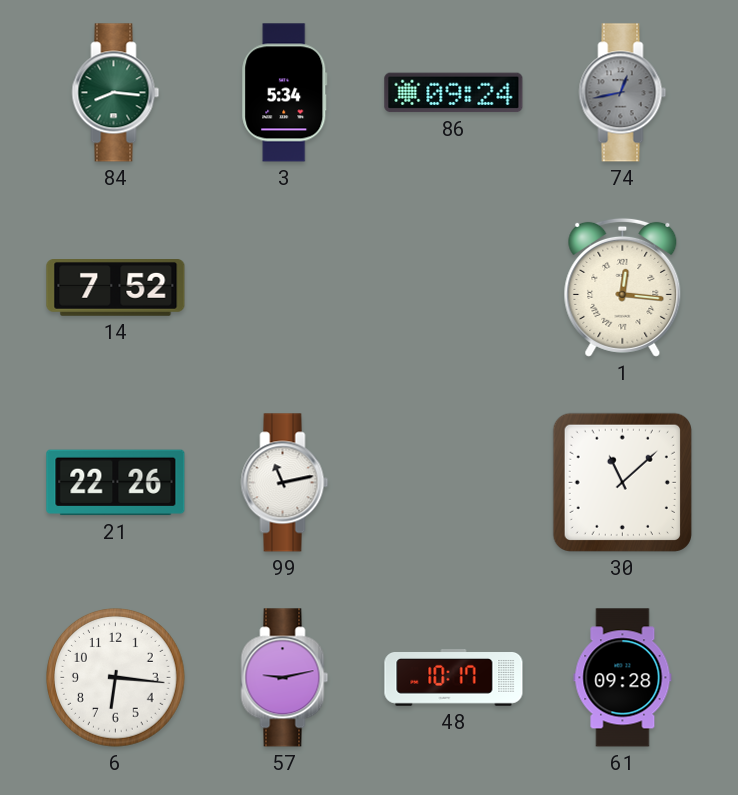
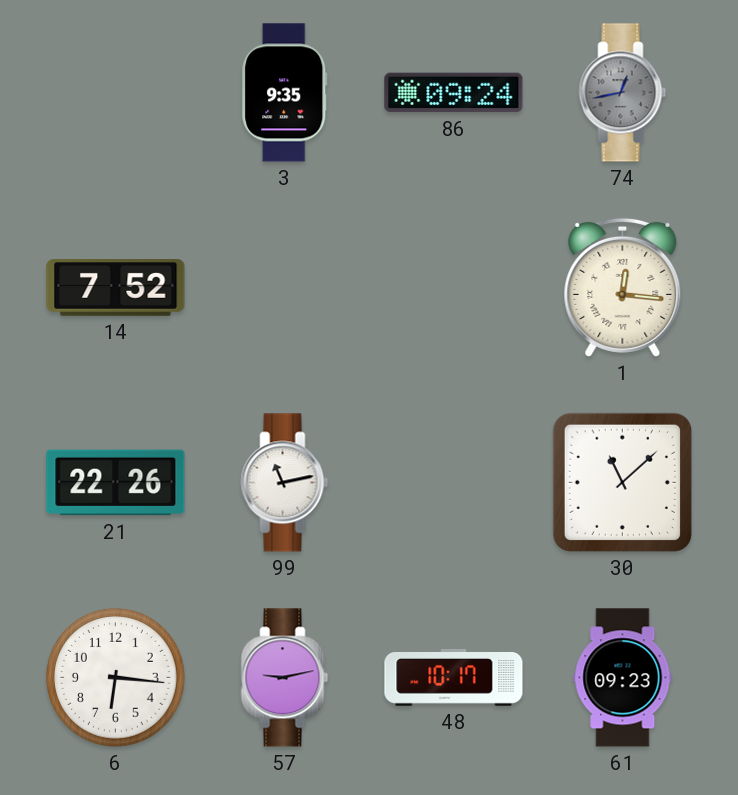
84: 8:16 -> none (116, 93)
3: 5:34 -> 9:35 (285, 93)
61: 09:28 -> 09:23 (623, 678)
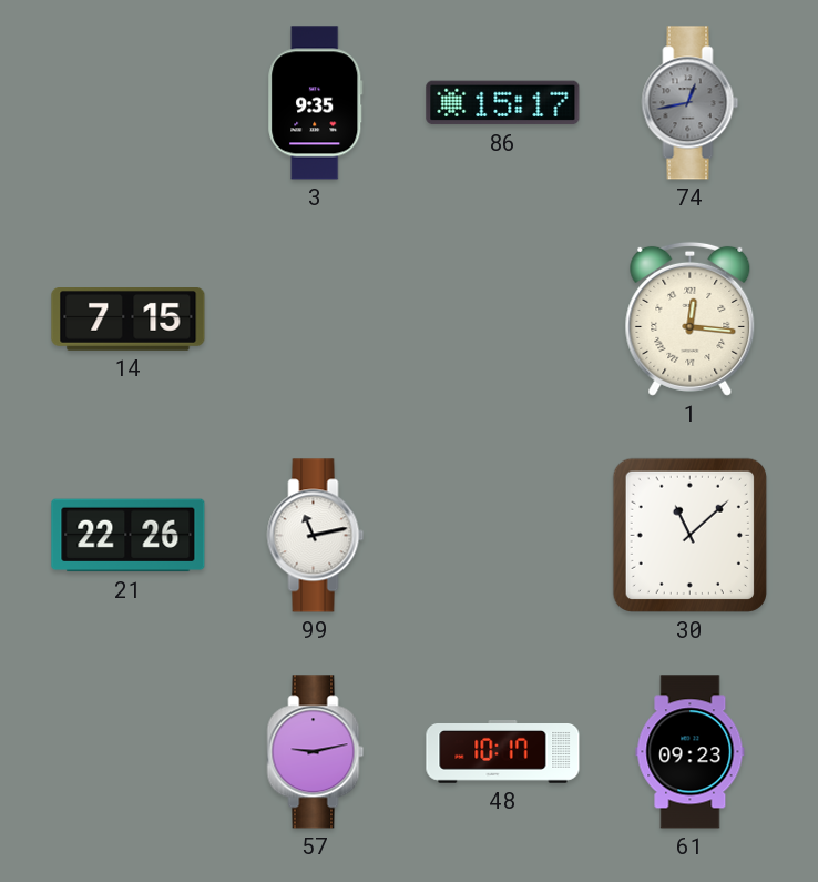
86: 09:24 -> 15:17 (503, 103)
14: 7:52 -> 7:15 (129, 320)
6: 6:16 -> none (116, 678)
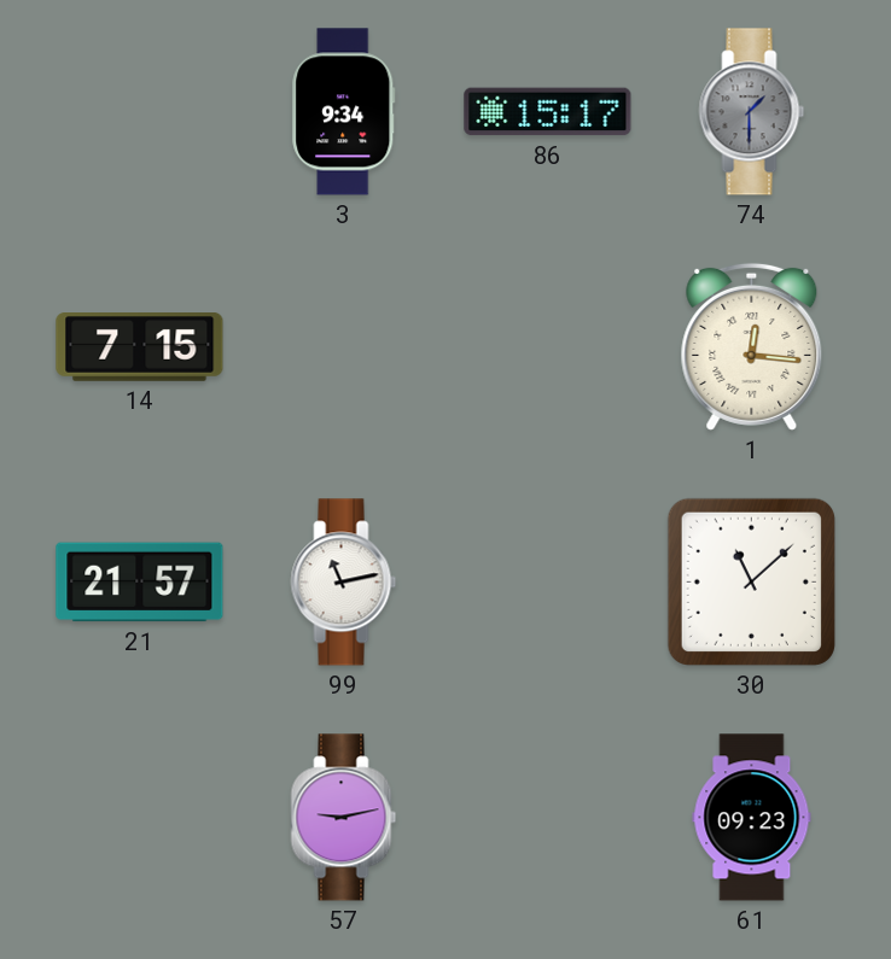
3: 9:35 -> 9:34 (344, 112)
74: 12:43 -> 1:30 (752, 112)
21: 22:26 -> 21:57 (140, 583)
48: 10:17 -> none (503, 752)
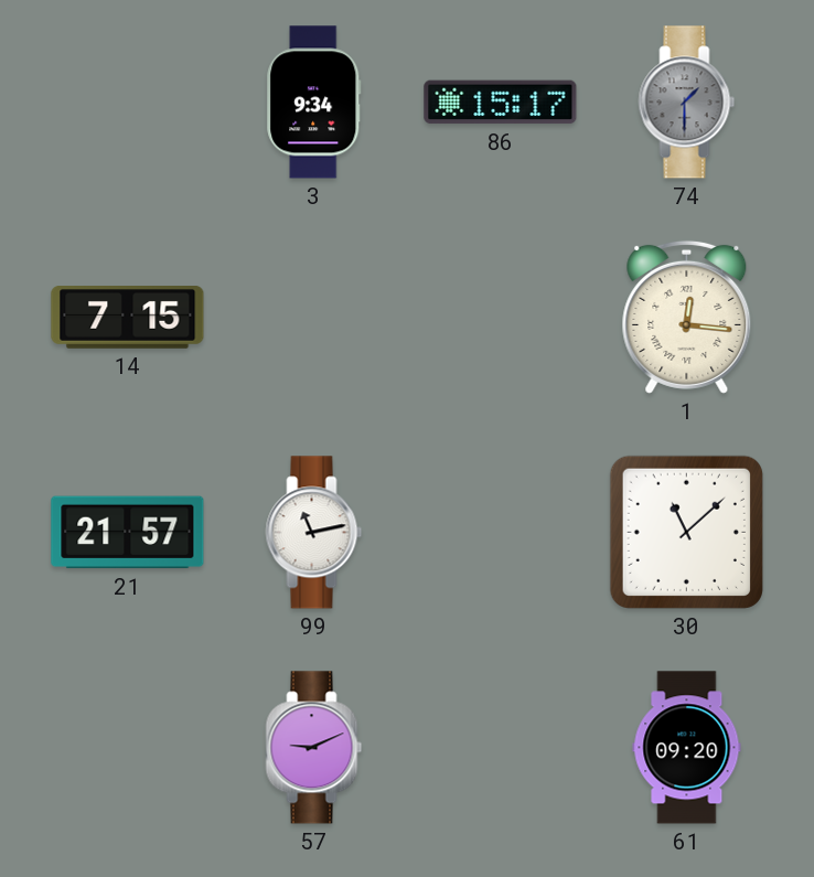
57: 9:13 -> 9:11 (314, 748)
61: 09:23 -> 09:20 (687, 748)
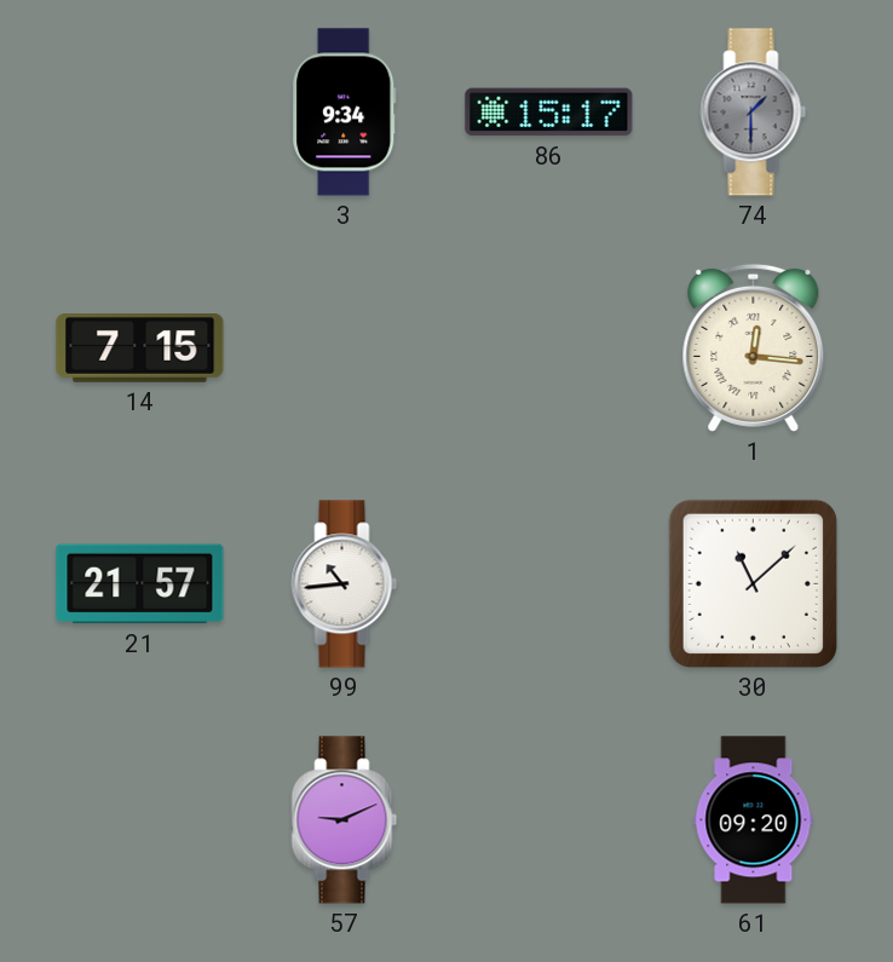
99: 11:13 -> 10:44 (345, 584)
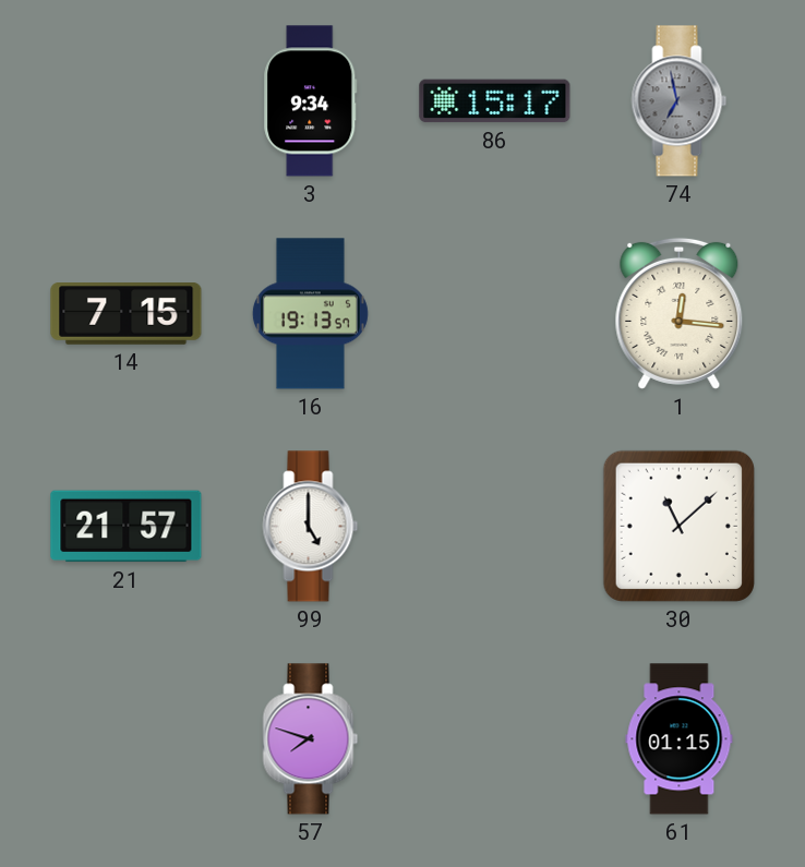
74: 1:30 -> 6:58 (680, 101)
16: none -> 19:13 (310, 314)
99: 10:44 -> 5:00 (311, 527)
57: 9:11 -> 7:48 (311, 739)
61: 09:20 -> 01:15 (680, 739)
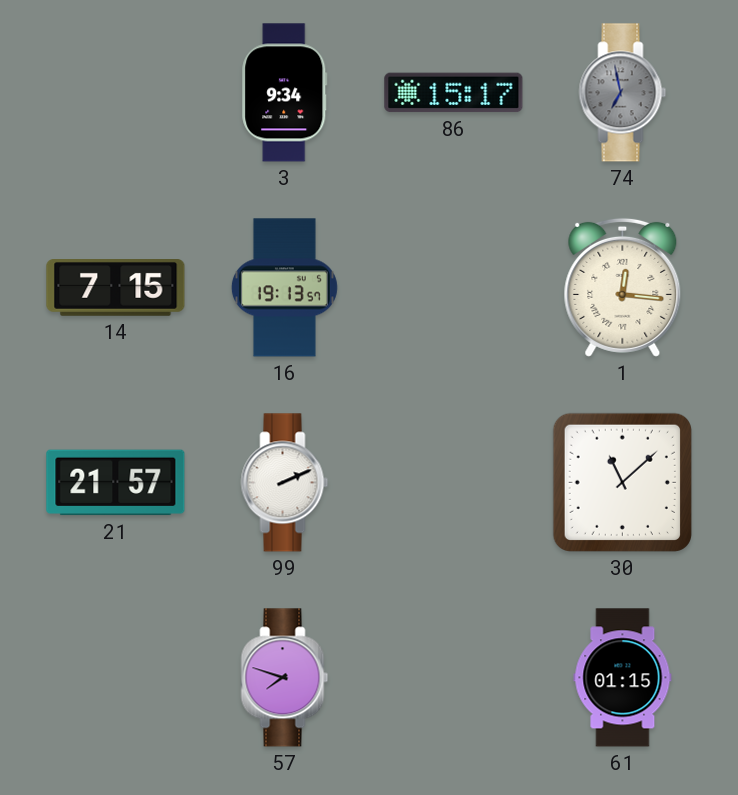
99: 5:00 -> 2:11 (285, 483)
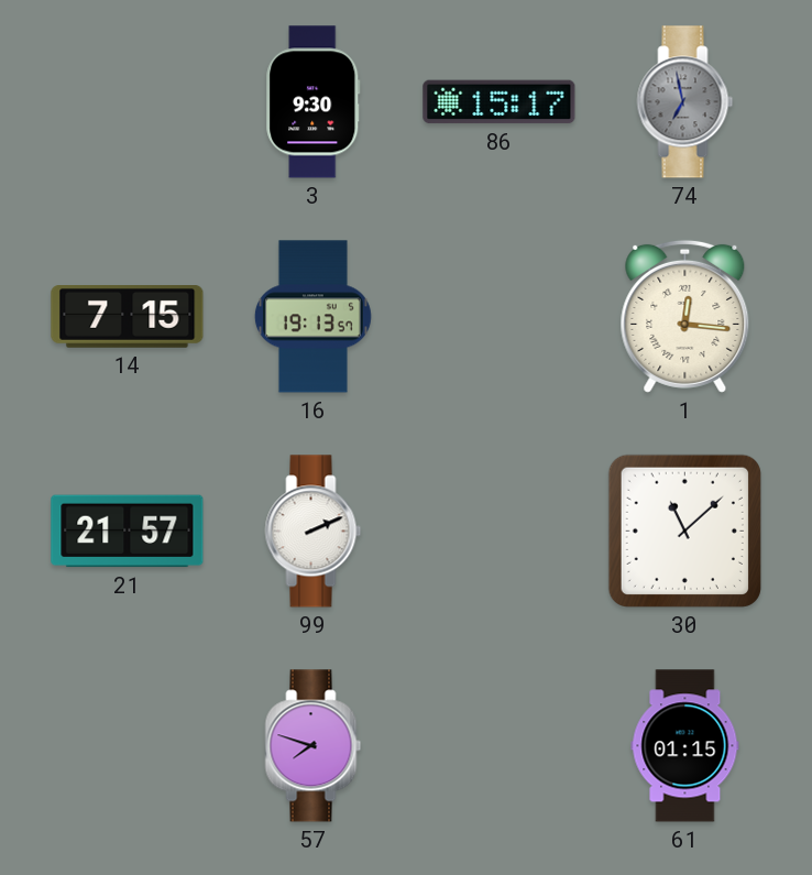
3: 9:34 -> 9:30 (314, 102)
